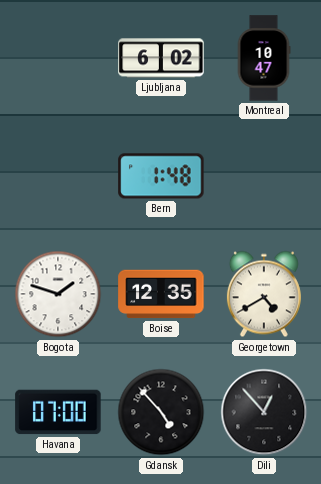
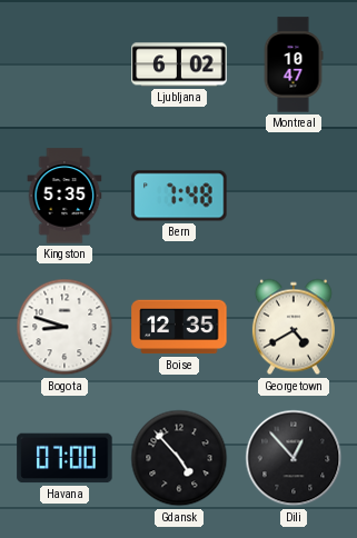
Kingston: none -> 5:35 (65, 196)
Bern: 1:48 -> 7:48 (179, 196)
Bogota: 1:48 -> 8:48 (65, 327)
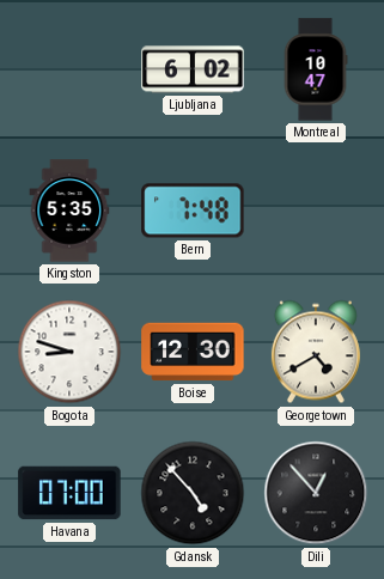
Boise: 12:35 -> 12:30 (193, 352)
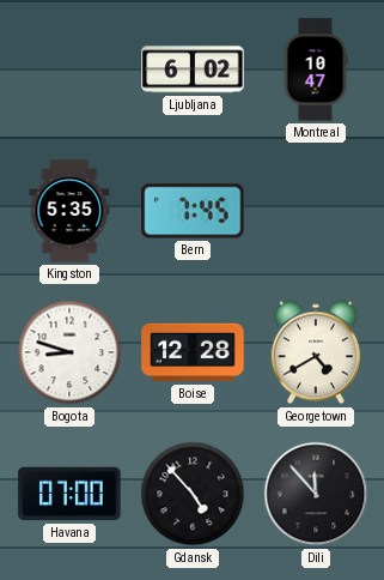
Bern: 7:48 -> 7:45 (193, 211)
Boise: 12:30 -> 12:28 (193, 352)
Dili: 12:53 -> 11:53 (316, 494)
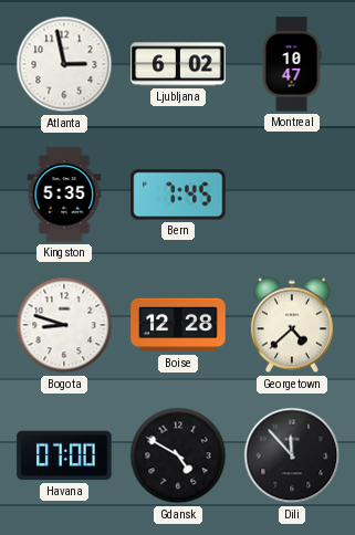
Atlanta: none -> 2:58 (64, 64)
Georgetown: 4:40 -> 4:38 (292, 325)
Gdansk: 4:53 -> 4:50 (178, 455)
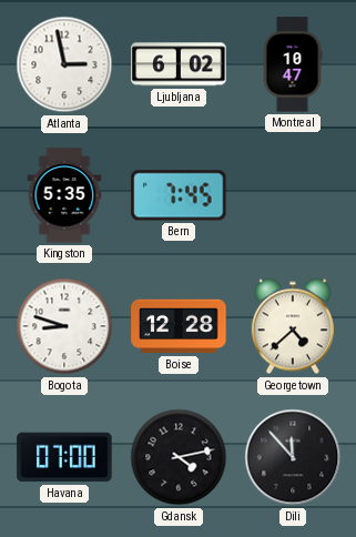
Gdansk: 4:50 -> 4:13 (179, 457)
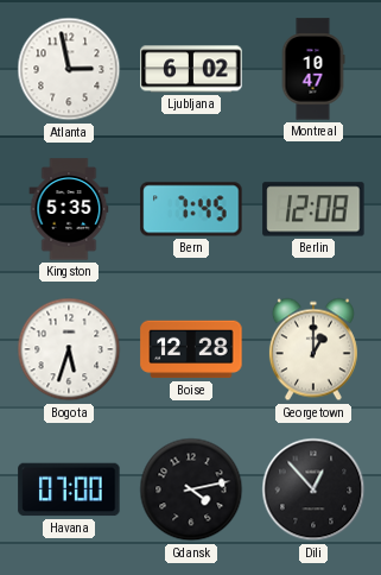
Berlin: none -> 12:08 (313, 209)
Bogota: 8:48 -> 5:33 (69, 349)
Georgetown: 4:38 -> 1:00 (313, 349)
Dili: 11:53 -> 12:53 (313, 489)
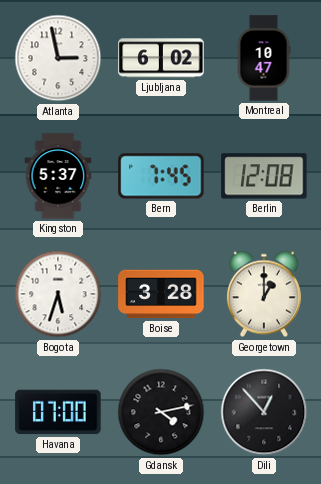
Kingston: 5:35 -> 5:37 (58, 176)
Boise: 12:28 -> 3:28 (161, 294)
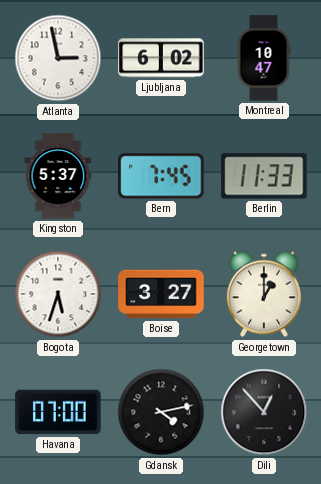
Berlin: 12:08 -> 11:33 (264, 176)
Boise: 3:28 -> 3:27 (161, 294)
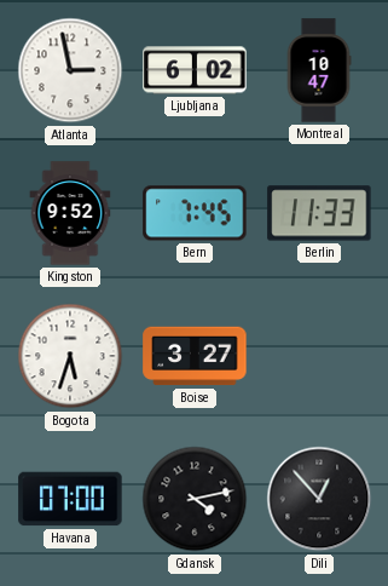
Kingston: 5:37 -> 9:52 (70, 213)
Georgetown: 1:00 -> none (264, 294)
